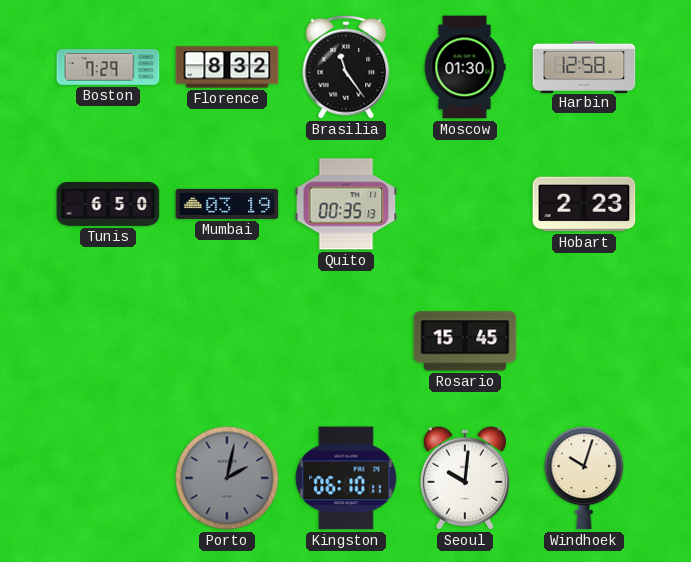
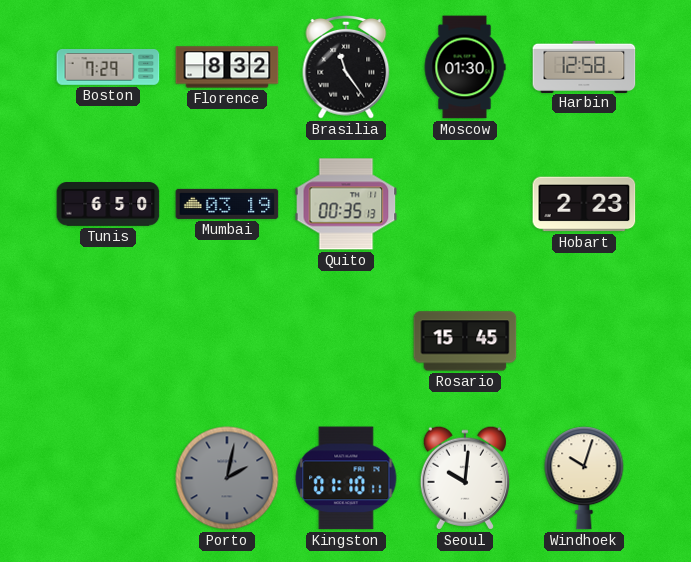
Kingston: 06:10 -> 01:10 (346, 478)
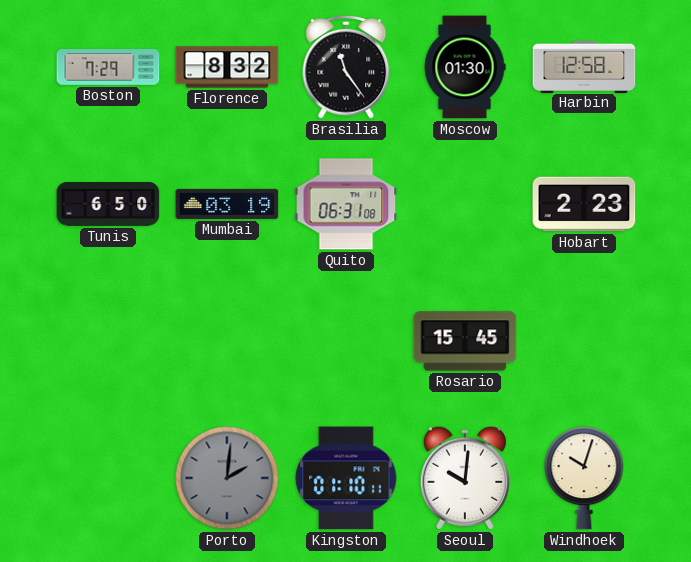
Quito: 00:35 -> 06:31 (346, 204)
Porto: 2:02 -> 2:01 (227, 478)
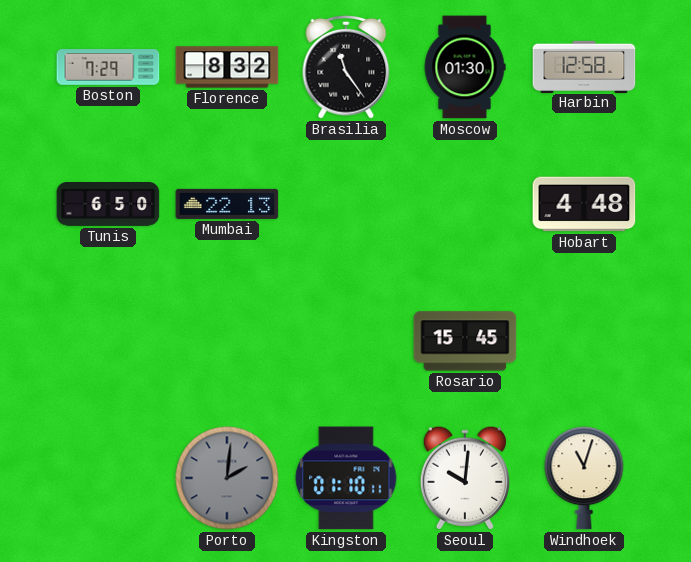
Mumbai: 03:19 -> 22:13 (227, 204)
Quito: 06:31 -> none (346, 204)
Hobart: 2:23 -> 4:48 (584, 204)
Windhoek: 10:03 -> 11:03 (584, 478)
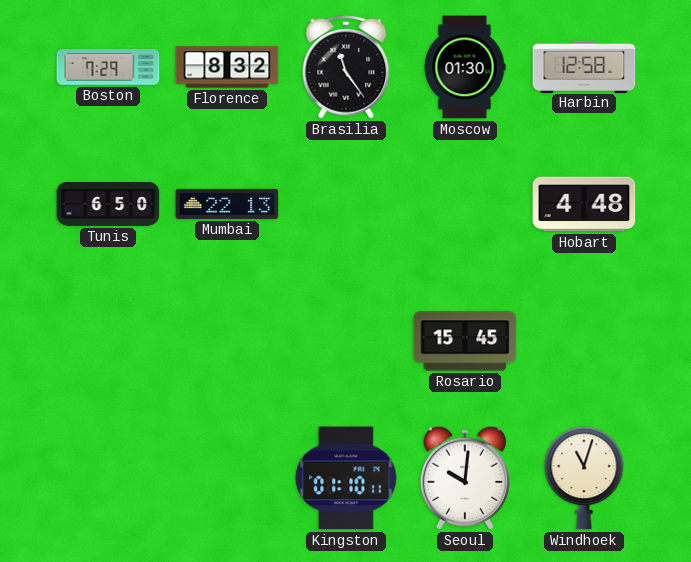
Porto: 2:01 -> none (227, 478)
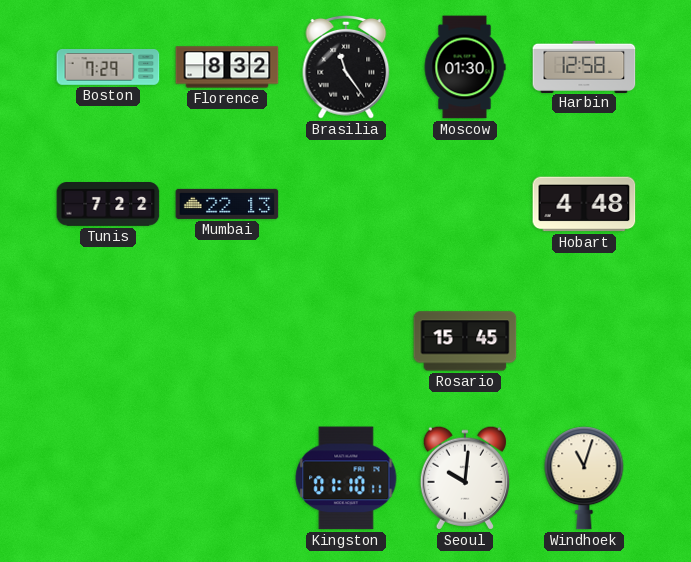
Tunis: 6:50 -> 7:22 (108, 205)
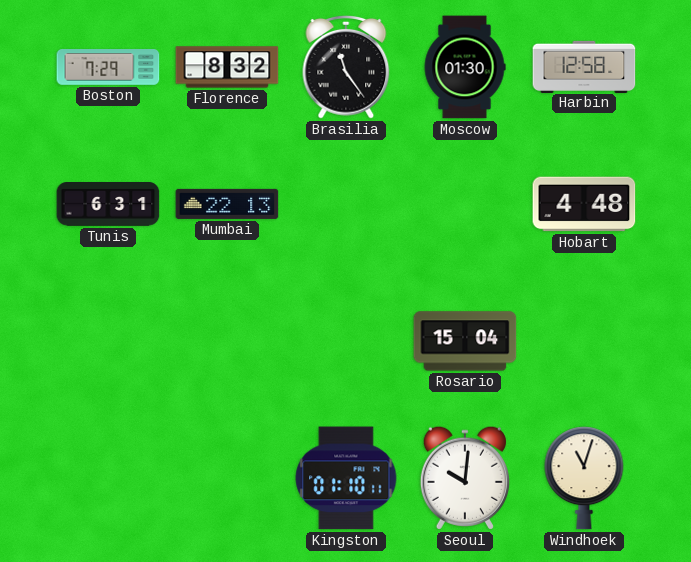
Tunis: 7:22 -> 6:31 (108, 205)
Rosario: 15:45 -> 15:04 (465, 341)
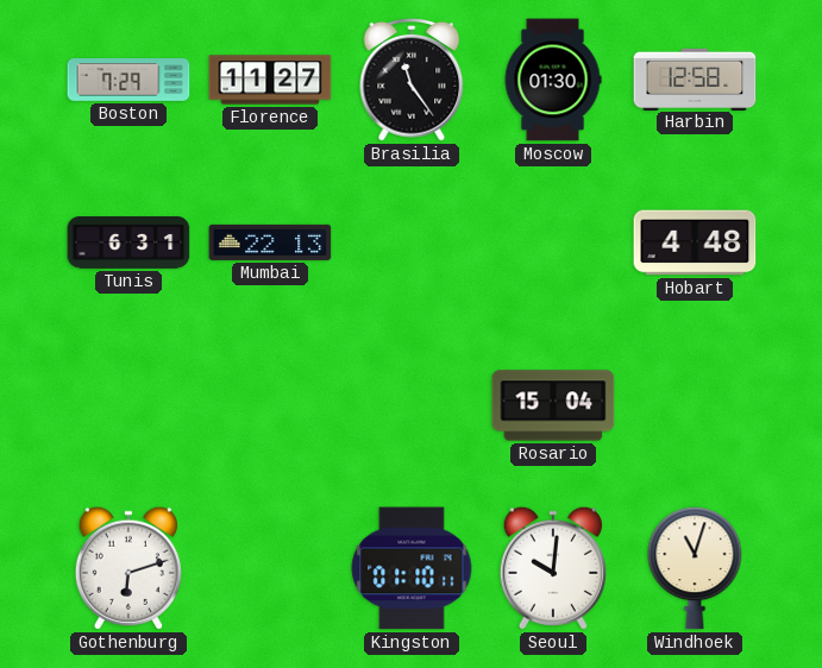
Florence: 8:32 -> 11:27 (270, 80)
Gothenburg: none -> 6:12 (128, 568)
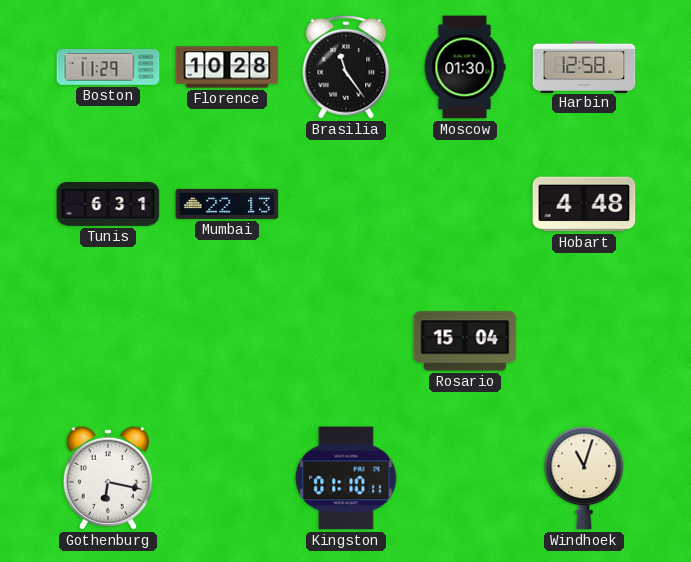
Boston: 7:29 -> 11:29 (108, 68)
Florence: 11:27 -> 10:28 (227, 67)
Gothenburg: 6:12 -> 6:17 (108, 478)
Seoul: 10:01 -> none (553, 568)
